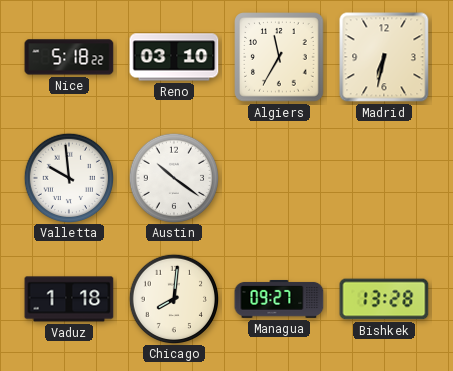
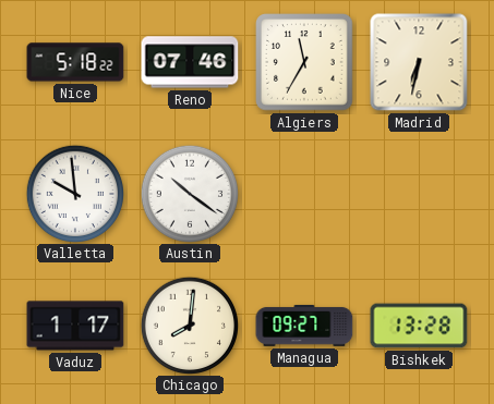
Reno: 03:10 -> 07:46 (190, 62)
Vaduz: 1:18 -> 1:17 (75, 326)
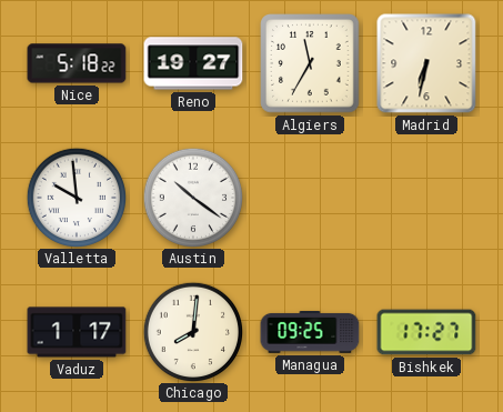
Reno: 07:46 -> 19:27 (193, 63)
Managua: 09:27 -> 09:25 (310, 332)
Bishkek: 13:28 -> 17:27 (426, 332)
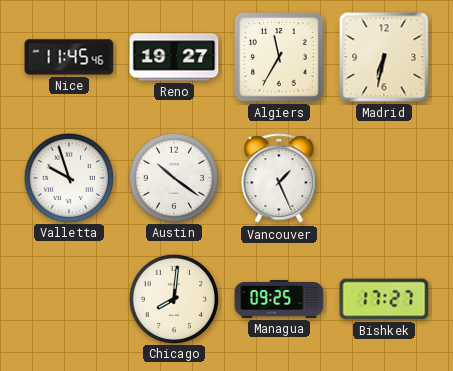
Nice: 5:18 -> 11:45 (69, 57)
Valletta: 9:59 -> 9:57 (68, 177)
Vancouver: none -> 1:26 (279, 179)
Vaduz: 1:17 -> none (77, 332)
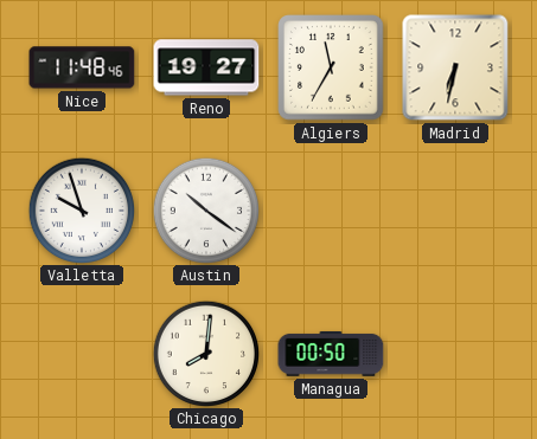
Nice: 11:45 -> 11:48 (82, 67)
Vancouver: 1:26 -> none (279, 179)
Managua: 09:25 -> 00:50 (331, 354)
Bishkek: 17:27 -> none (384, 299)
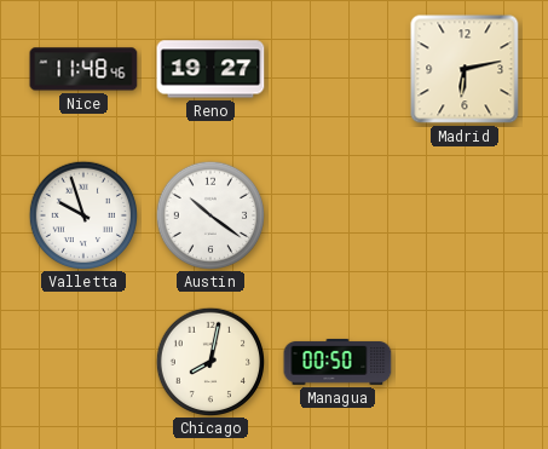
Algiers: 11:35 -> none (331, 67)
Madrid: 6:32 -> 6:13 (465, 69)
Chicago: 8:01 -> 8:02 (209, 361)
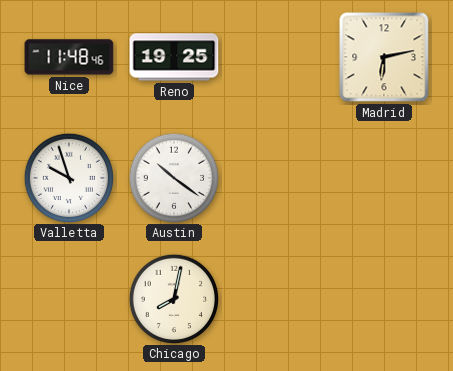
Reno: 19:27 -> 19:25 (174, 57)
Managua: 00:50 -> none (338, 362)
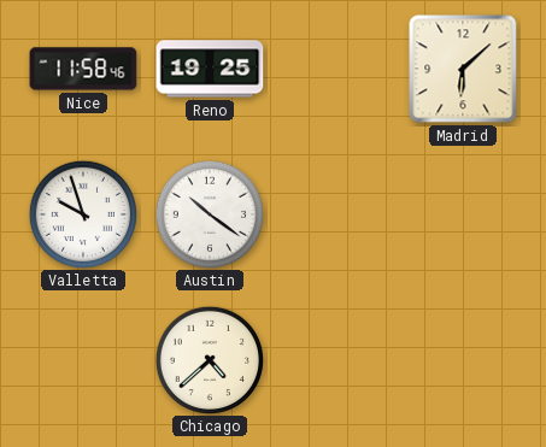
Nice: 11:48 -> 11:58 (83, 69)
Madrid: 6:13 -> 6:08 (463, 69)
Chicago: 8:02 -> 4:38 (209, 359)
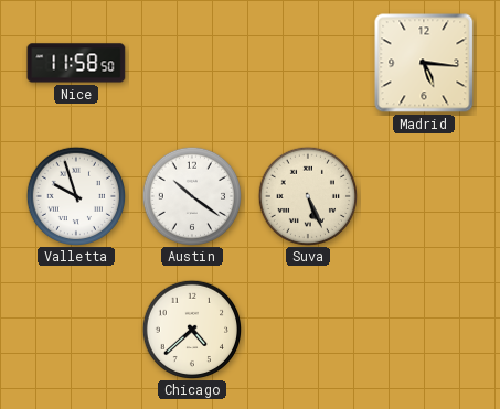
Nice: 11:58:46 -> 11:58:50 (76, 63)
Reno: 19:25 -> none (210, 69)
Madrid: 6:08 -> 5:16 (424, 63)
Suva: none -> 5:26 (307, 195)
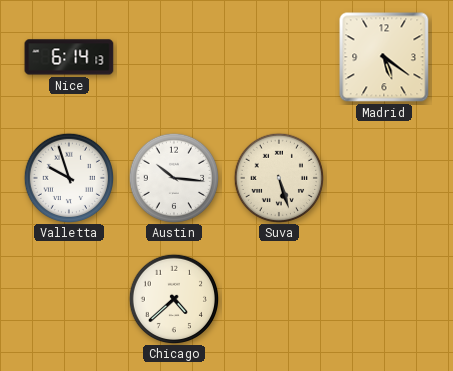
Nice: 11:58 -> 6:14 (69, 57)
Madrid: 5:16 -> 5:21 (384, 57)
Austin: 10:21 -> 10:16 (173, 177)
Suva: 5:26 -> 5:27 (278, 177)
